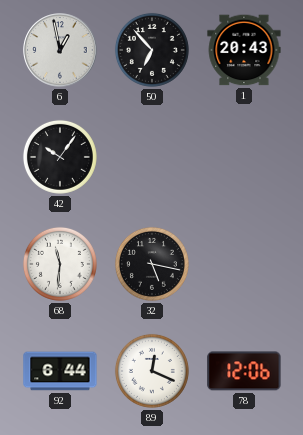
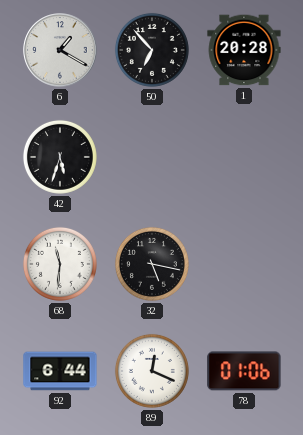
6: 12:58 -> 1:20 (60, 50)
1: 20:43 -> 20:28 (244, 50)
42: 10:06 -> 5:33 (60, 157)
78: 12:06 -> 01:06 (244, 371)
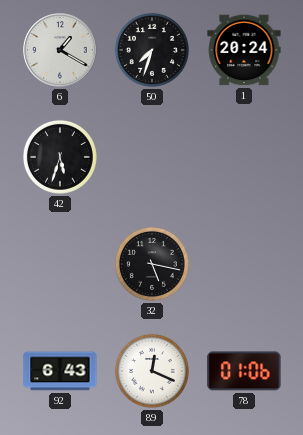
50: 6:53 -> 7:33 (152, 50)
1: 20:28 -> 20:24 (244, 50)
68: 11:31 -> none (60, 264)
92: 6:44 -> 6:43 (60, 371)
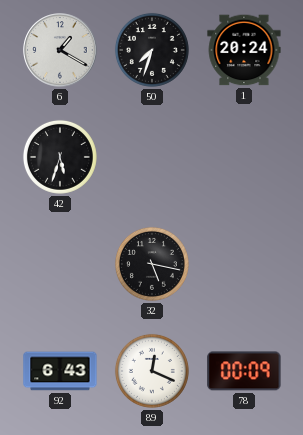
78: 01:06 -> 00:09 (244, 371)
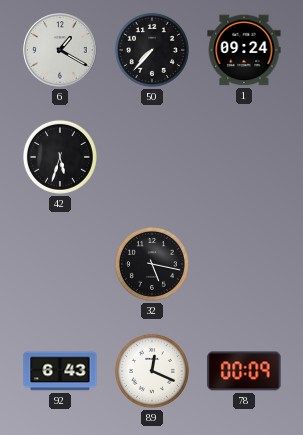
50: 7:33 -> 7:37 (152, 50)
1: 20:24 -> 09:24 (244, 50)
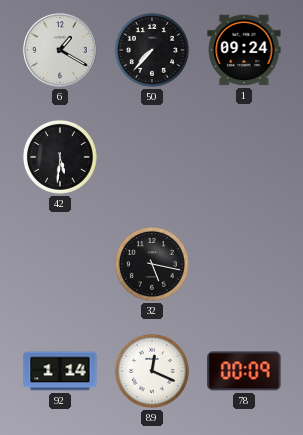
42: 5:33 -> 5:31 (60, 157)
92: 6:43 -> 1:14 (60, 371)
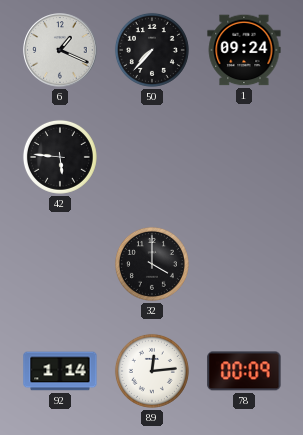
6: 1:20 -> 1:19 (60, 50)
42: 5:31 -> 5:46 (60, 157)
32: 5:17 -> 4:00 (152, 264)
89: 12:19 -> 12:14 (152, 371)
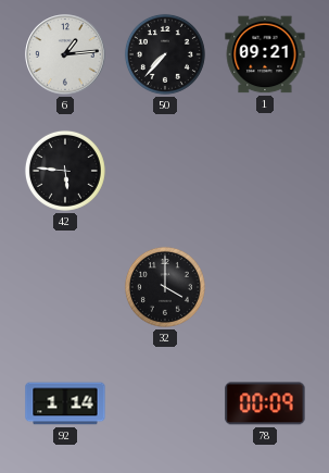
6: 1:19 -> 1:14 (65, 54)
1: 09:24 -> 09:21 (265, 54)
89: 12:14 -> none (152, 371)
